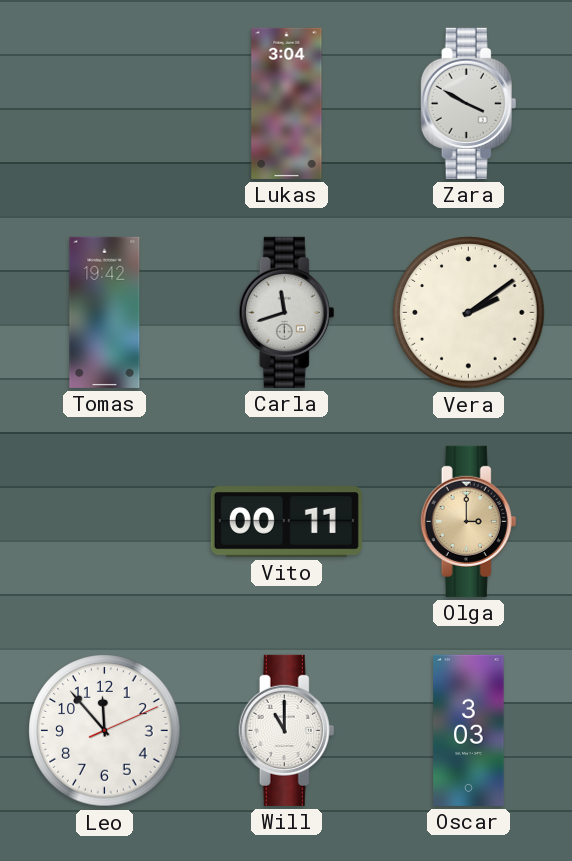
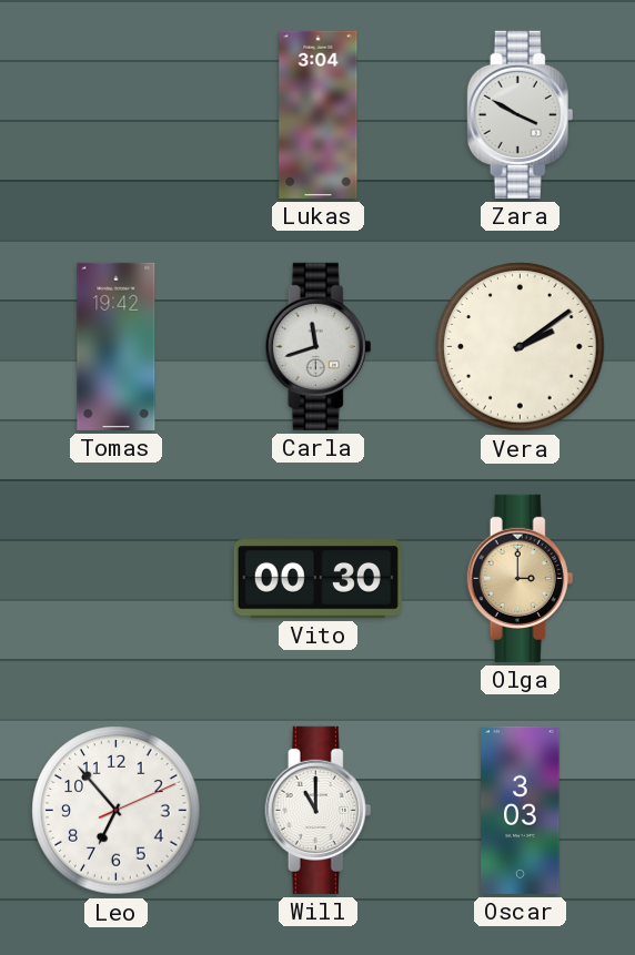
Vito: 00:11 -> 00:30 (317, 579)
Leo: 11:53 -> 6:53 (117, 811)
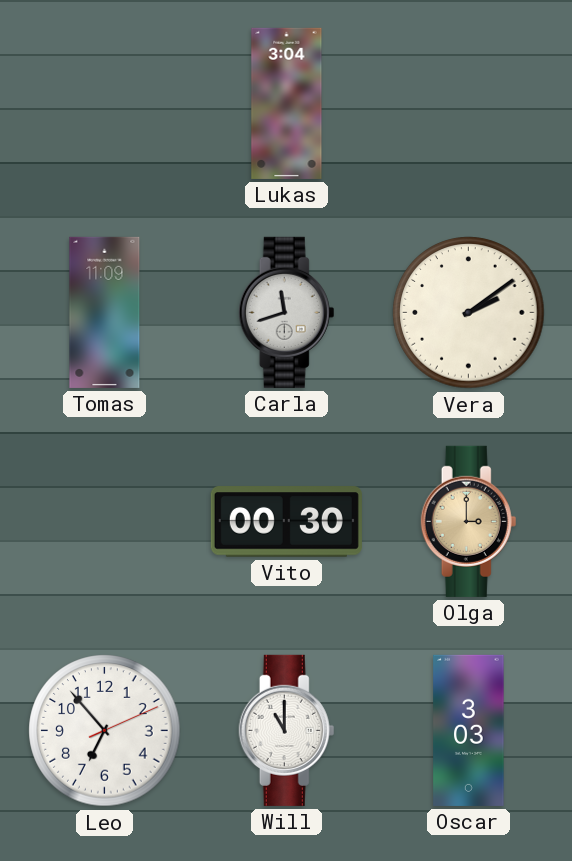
Zara: 3:50 -> none (521, 114)
Tomas: 19:42 -> 11:09 (105, 312)
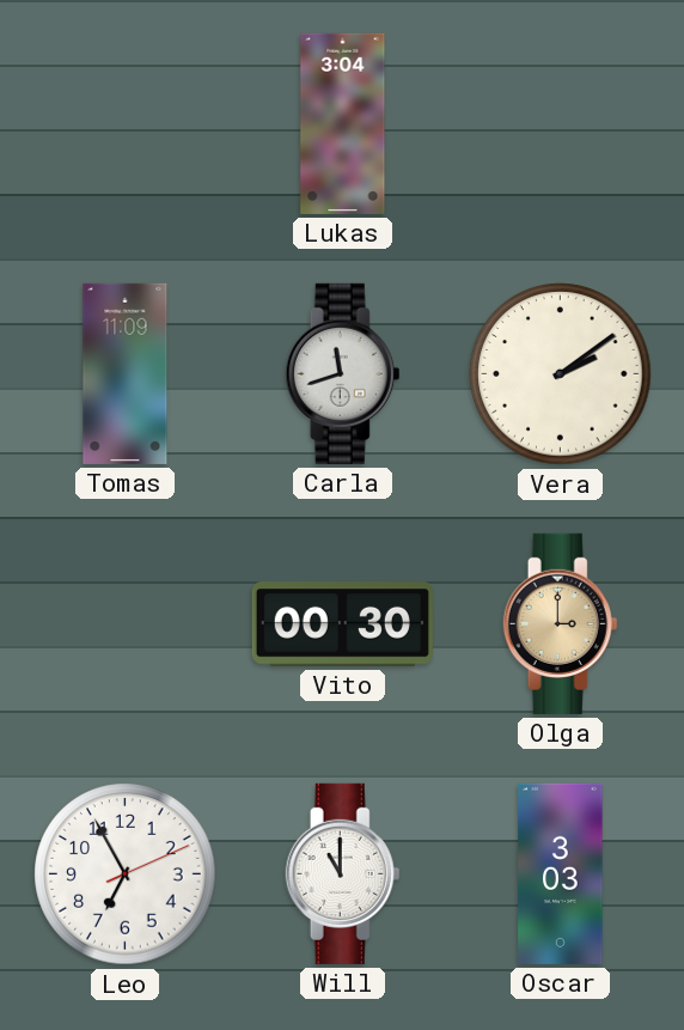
Leo: 6:53 -> 6:55 (126, 874)
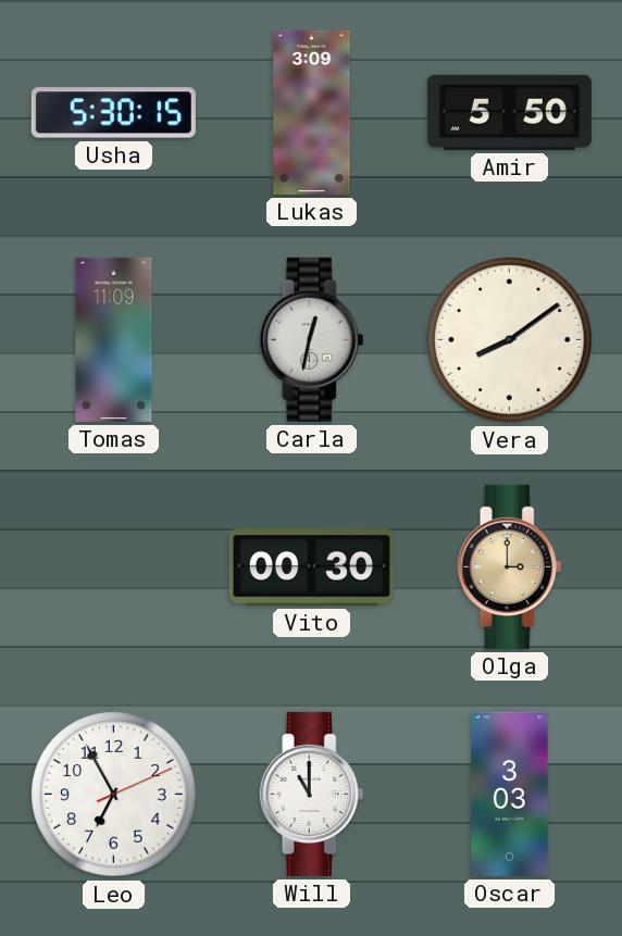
Usha: none -> 5:30 (113, 113)
Lukas: 3:04 -> 3:09 (312, 112)
Amir: none -> 5:50 (509, 112)
Carla: 11:42 -> 12:32 (312, 339)
Vera: 2:09 -> 8:09 (510, 340)
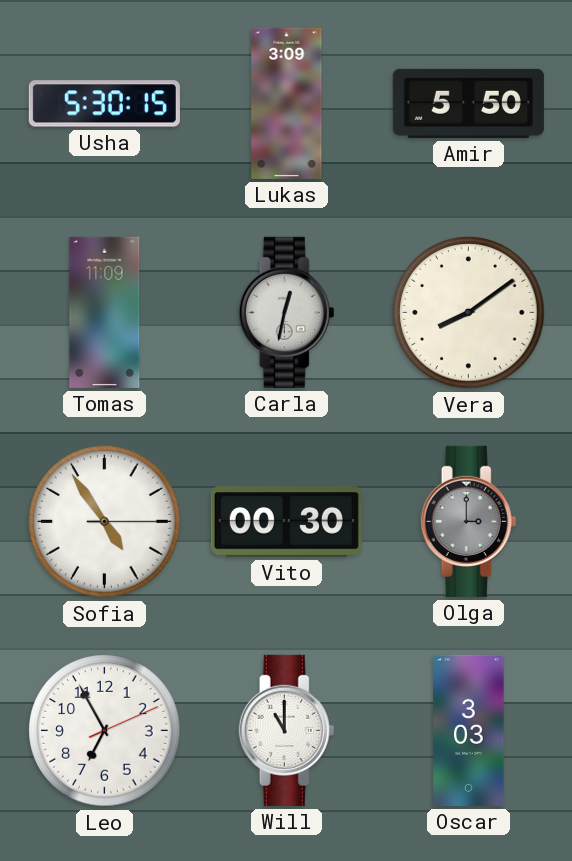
Sofia: none -> 4:54 (105, 522)
Olga dial: champagne -> grey (469, 521)
